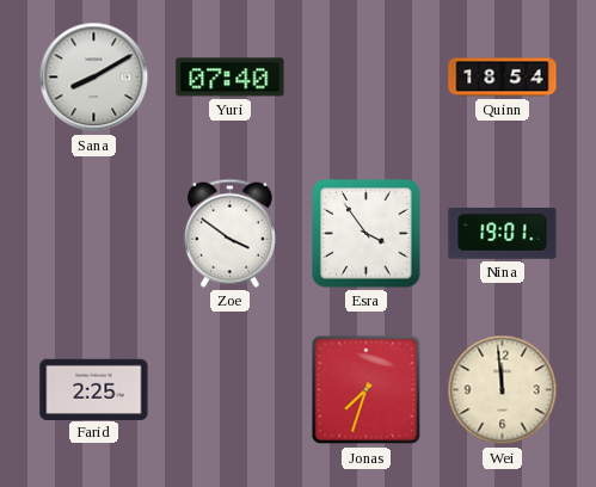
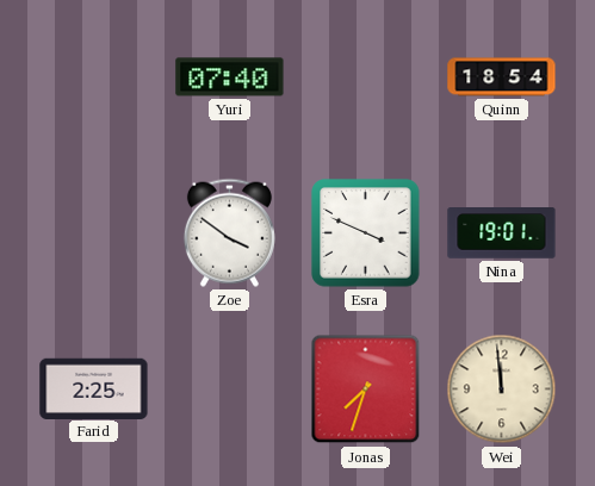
Sana: 8:10 -> none (94, 78)
Esra: 3:54 -> 3:49 (366, 233)
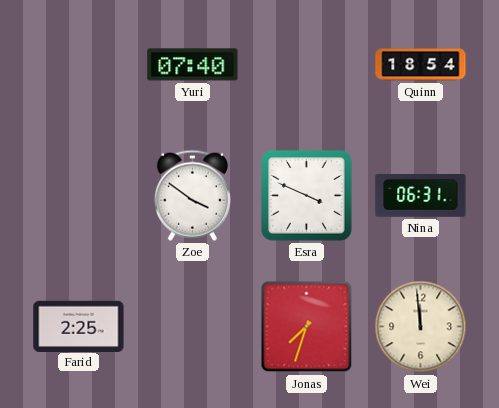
Nina: 19:01 -> 06:31 (421, 196)
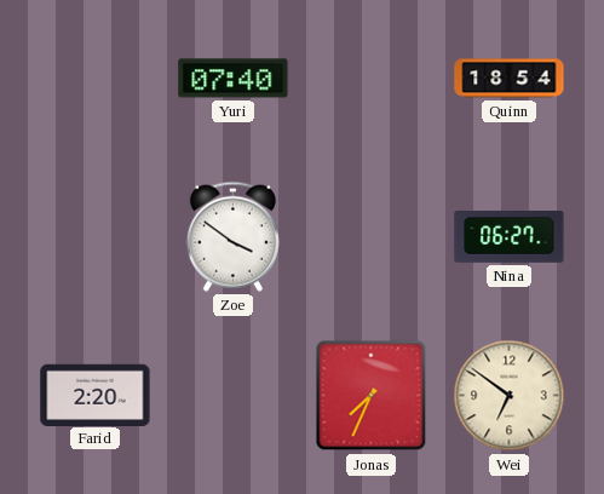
Esra: 3:49 -> none (307, 196)
Nina: 06:31 -> 06:27 (510, 237)
Farid: 2:25 -> 2:20 (96, 395)
Jonas: 7:33 -> 7:34 (372, 396)
Wei: 11:59 -> 6:51 (510, 396)
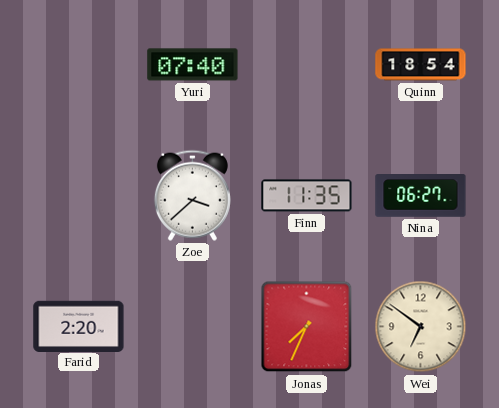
Zoe: 3:51 -> 3:38 (192, 195)
Finn: none -> 11:35 (307, 196)
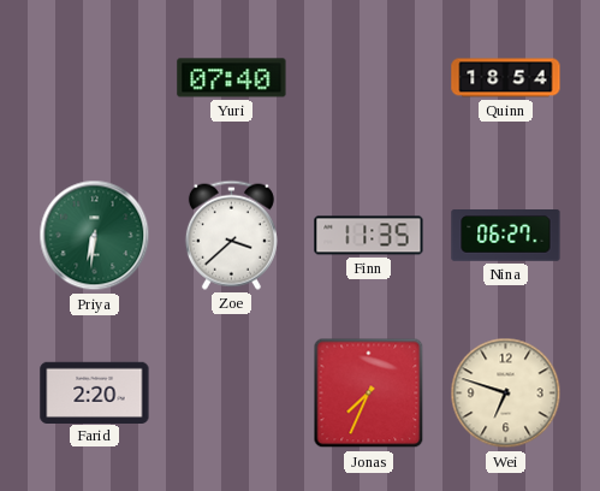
Priya: none -> 6:31 (95, 236)
Wei: 6:51 -> 6:48 (506, 394)
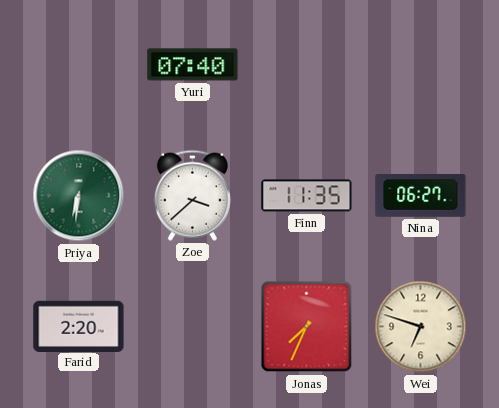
Quinn: 18:54 -> none (506, 78)
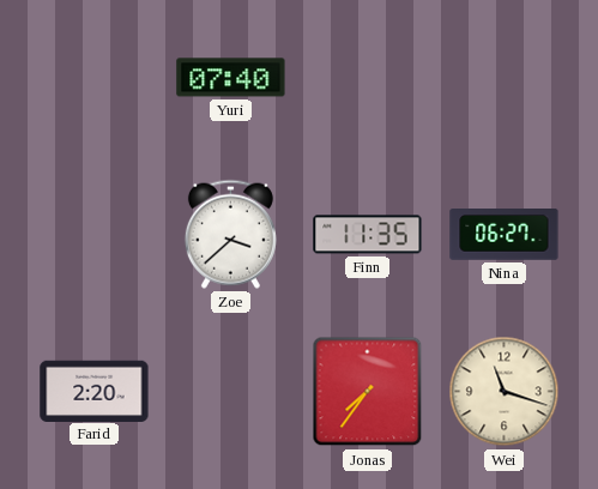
Priya: 6:31 -> none (79, 196)
Jonas: 7:34 -> 7:36 (368, 392)
Wei: 6:48 -> 11:18 (505, 392)
